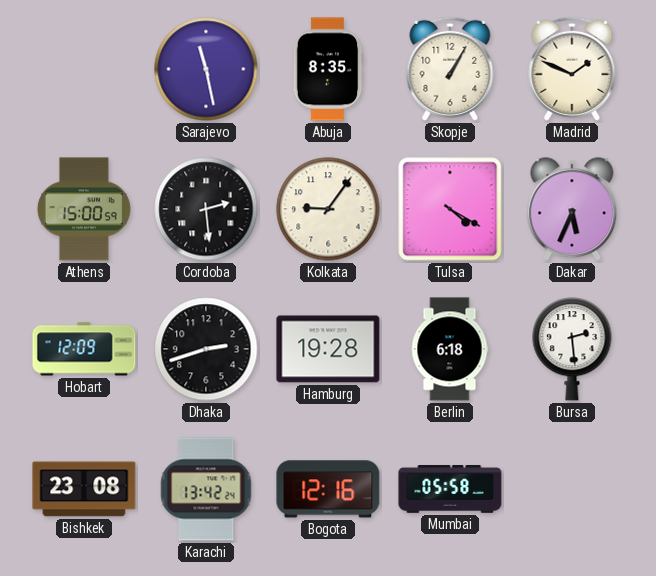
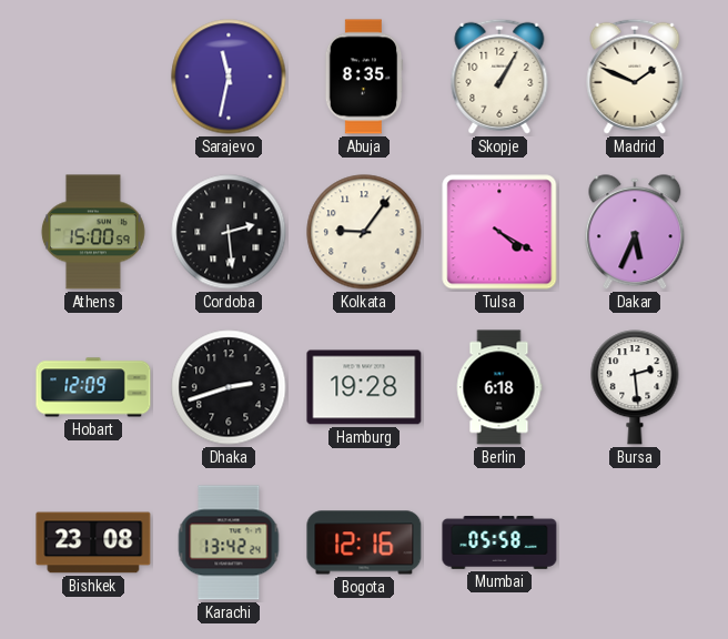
Sarajevo: 11:28 -> 11:32 (229, 77)
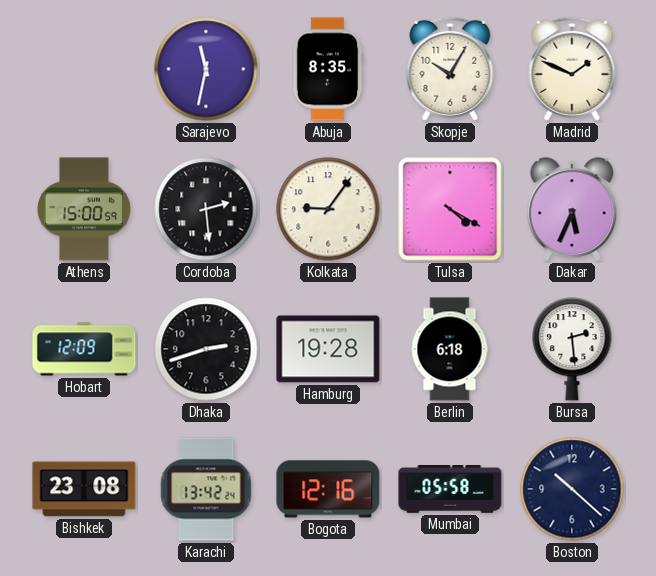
Skopje: 1:05 -> 10:05 (450, 69)
Boston: none -> 10:22 (572, 489)
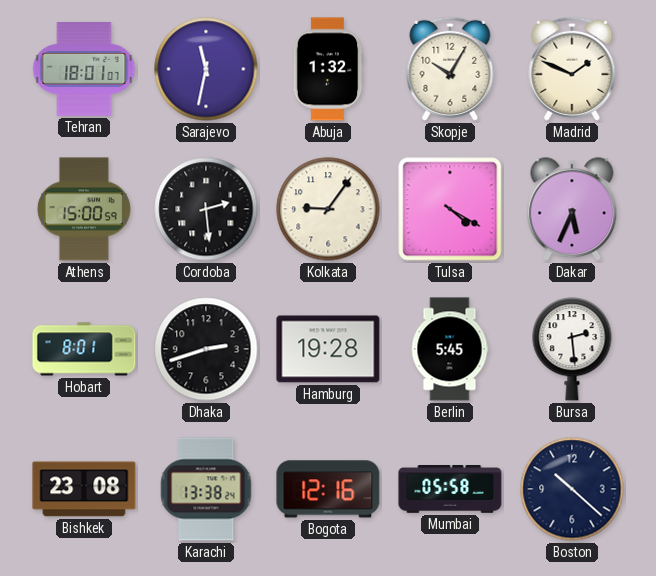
Tehran: none -> 18:01 (84, 70)
Abuja: 8:35 -> 1:32 (328, 69)
Hobart: 12:09 -> 8:01 (84, 349)
Berlin: 6:18 -> 5:45 (450, 349)
Karachi: 13:42 -> 13:38 (206, 489)
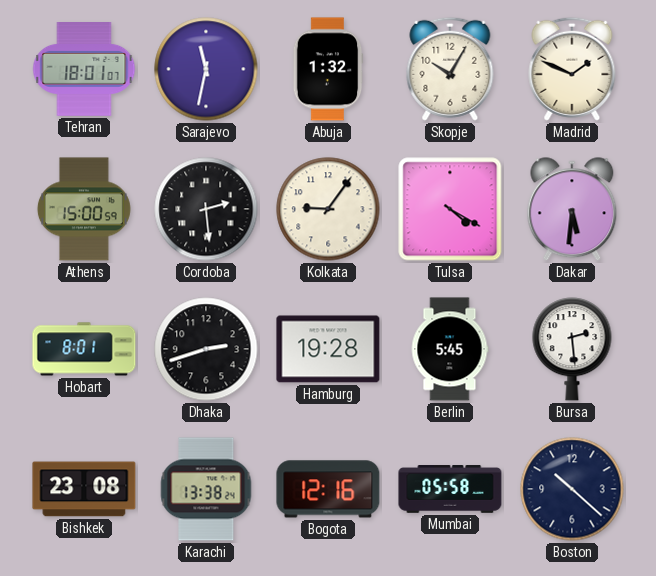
Dakar: 5:34 -> 5:31 (572, 210)
